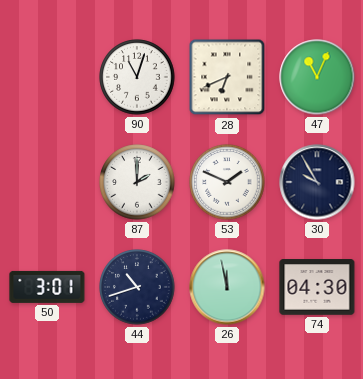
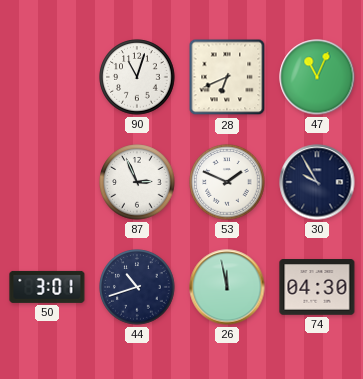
87: 2:00 -> 2:56 (137, 182)
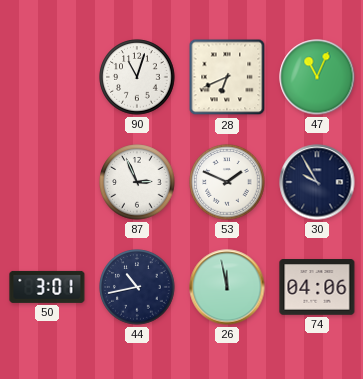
44: 10:42 -> 10:43 (137, 287)
74: 04:30 -> 04:06 (317, 287)
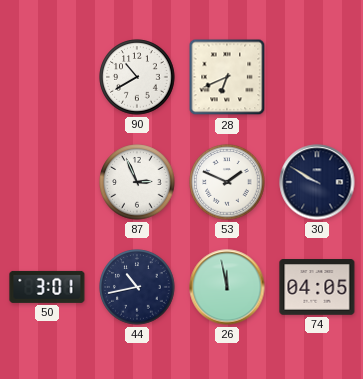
90: 11:03 -> 10:40 (137, 77)
47: 11:04 -> none (317, 77)
30: 9:55 -> 9:50 (317, 182)
74: 04:06 -> 04:05 (317, 287)
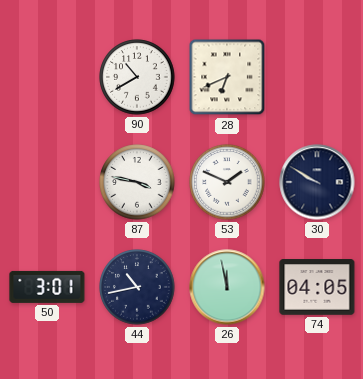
87: 2:56 -> 3:47 (137, 182)
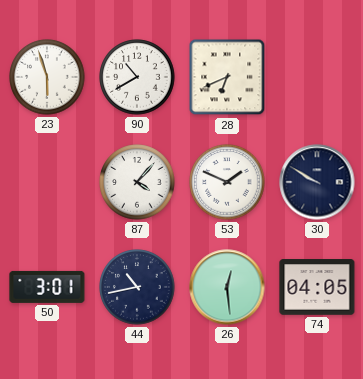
23: none -> 5:57 (47, 77)
87: 3:47 -> 4:07 (137, 182)
26: 11:58 -> 12:29 (227, 287)
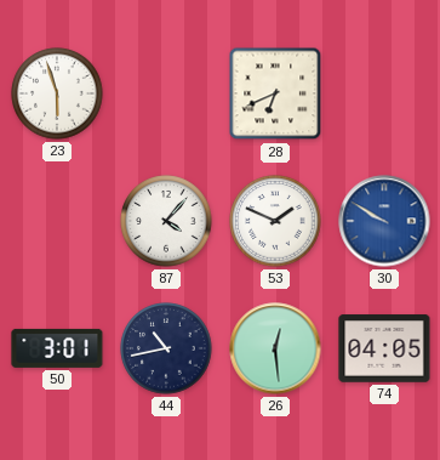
90: 10:40 -> none (137, 77)
30 dial: navy -> blue (384, 221)
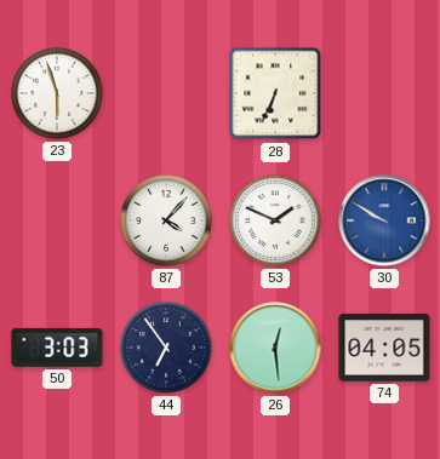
28: 6:41 -> 6:34 (275, 93)
50: 3:01 -> 3:03 (57, 348)
44: 10:43 -> 6:54 (166, 348)
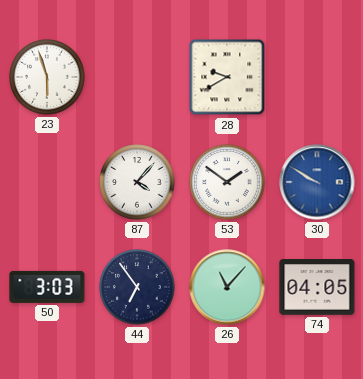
28: 6:34 -> 9:40 (227, 77)
53: 1:49 -> 1:51 (227, 182)
26: 12:29 -> 11:07 (227, 287)
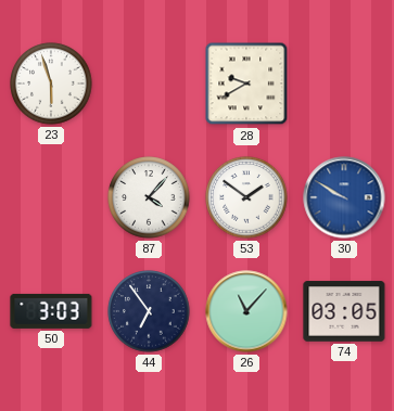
74: 04:05 -> 03:05 (344, 311)
